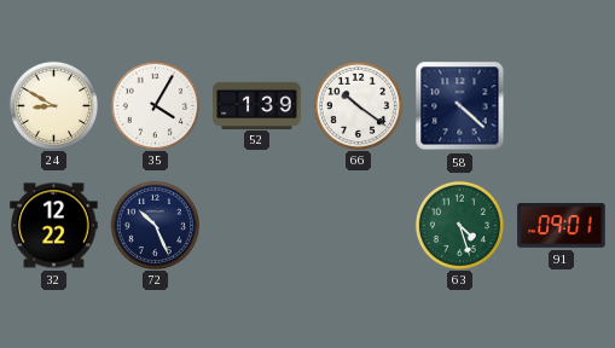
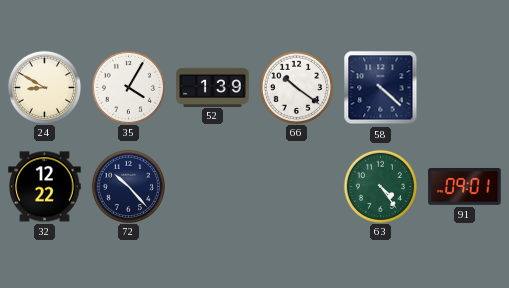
72: 10:26 -> 10:23 (128, 186)
63: 4:27 -> 4:24 (380, 186)
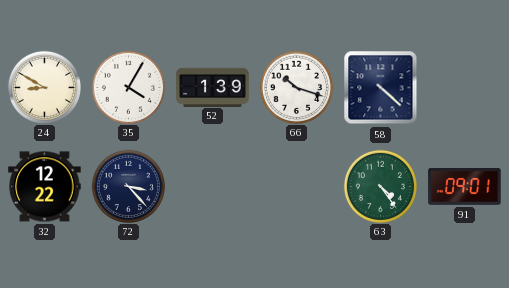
66: 10:21 -> 10:18 (296, 87)
72: 10:23 -> 3:23 (128, 186)
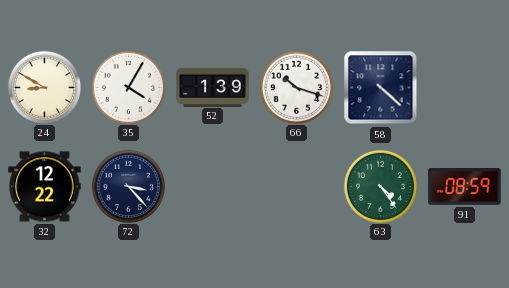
91: 09:01 -> 08:59 (465, 186)
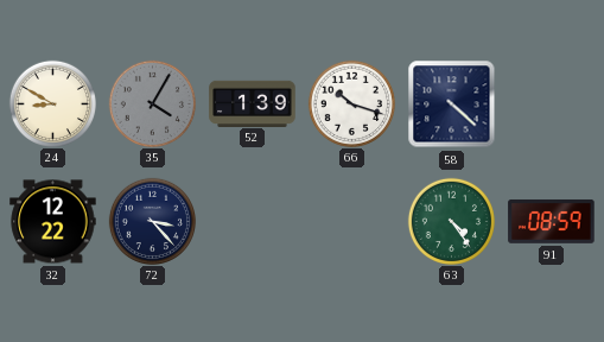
35 dial: white -> grey (152, 103)
